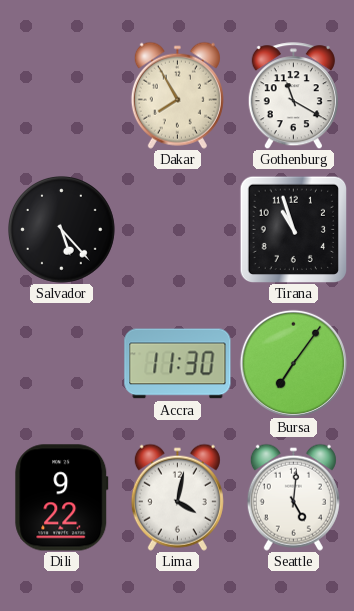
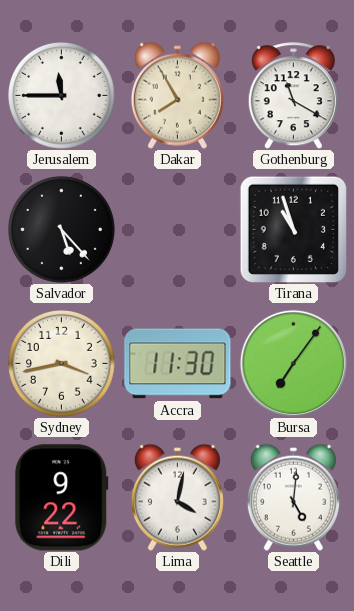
Jerusalem: none -> 11:45 (62, 96)
Sydney: none -> 3:43 (62, 364)
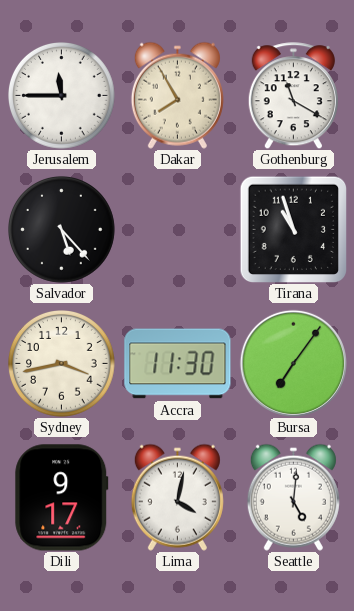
Dili: 9:22 -> 9:17 (62, 498)
